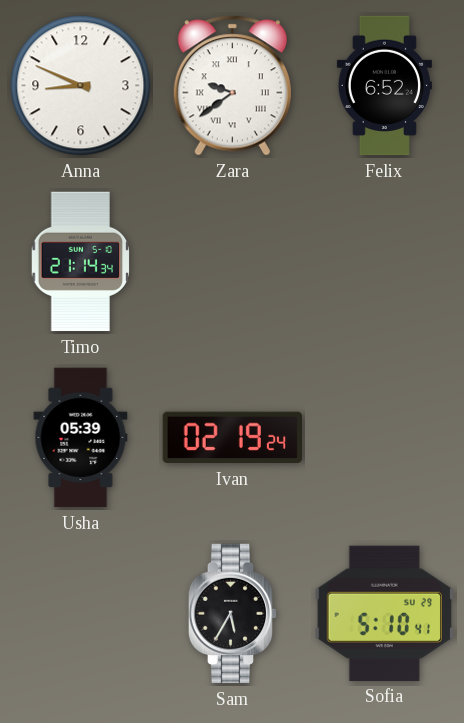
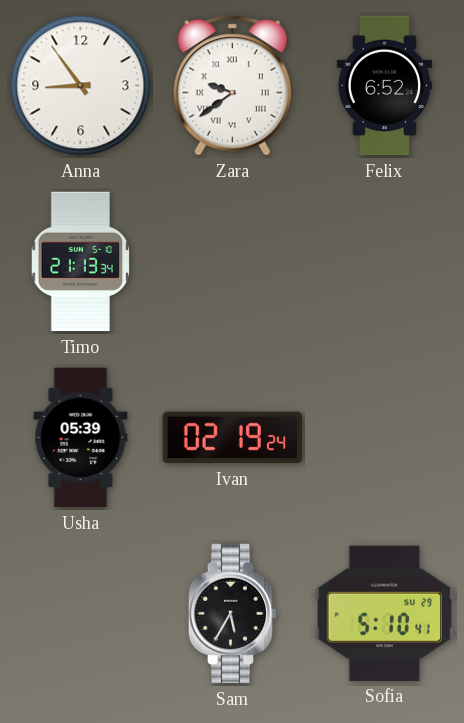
Anna: 8:49 -> 8:54 (81, 86)
Timo: 21:14 -> 21:13 (81, 262)
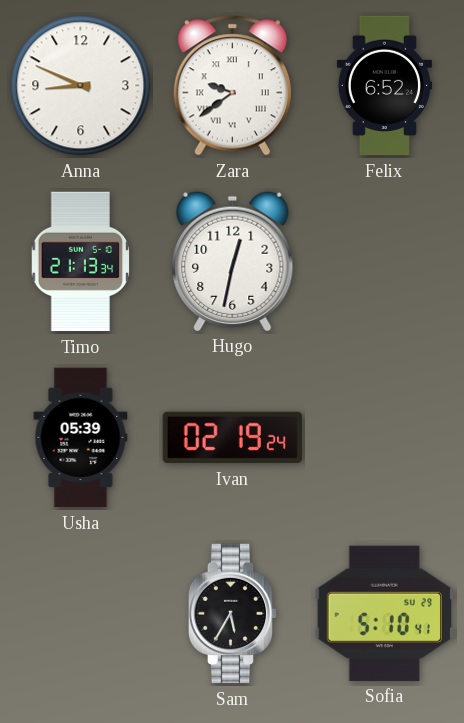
Anna: 8:54 -> 8:49 (81, 86)
Hugo: none -> 12:32 (233, 261)
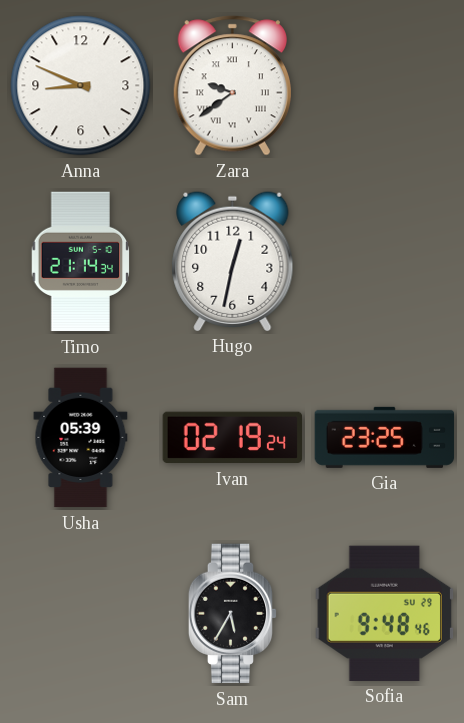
Felix: 6:52 -> none (384, 86)
Timo: 21:13 -> 21:14 (81, 262)
Gia: none -> 23:25 (385, 437)
Sofia: 5:10 -> 9:48 (384, 613)
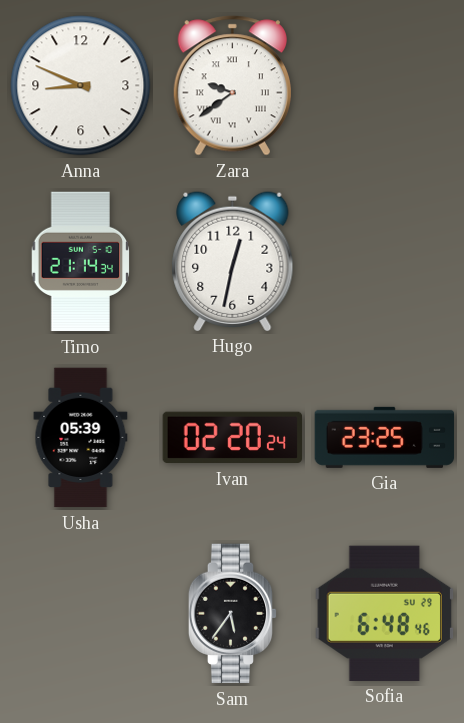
Ivan: 02:19 -> 02:20 (232, 438)
Sam: 5:35 -> 5:36 (233, 614)
Sofia: 9:48 -> 6:48 (384, 613)
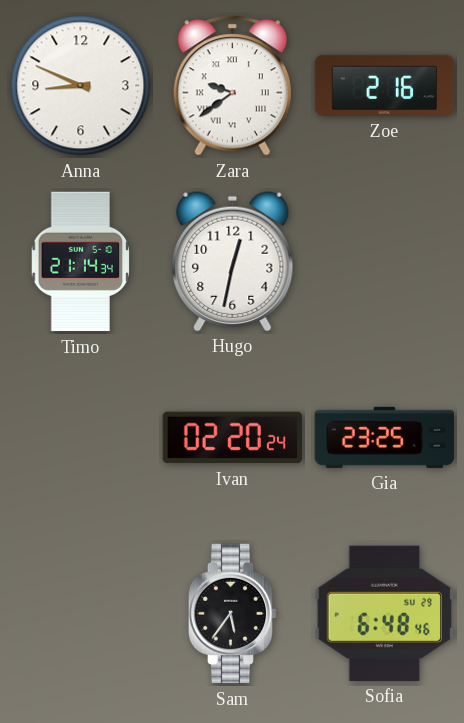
Zoe: none -> 2:16 (385, 85)
Usha: 05:39 -> none (81, 438)
